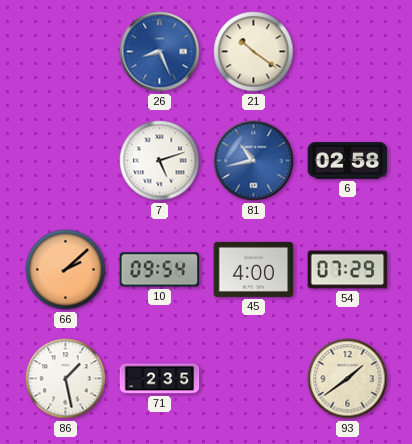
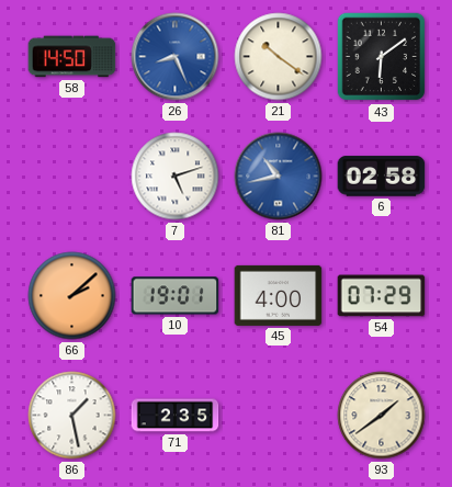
58: none -> 14:50 (72, 57)
43: none -> 6:09 (382, 57)
10: 09:54 -> 19:01 (176, 296)
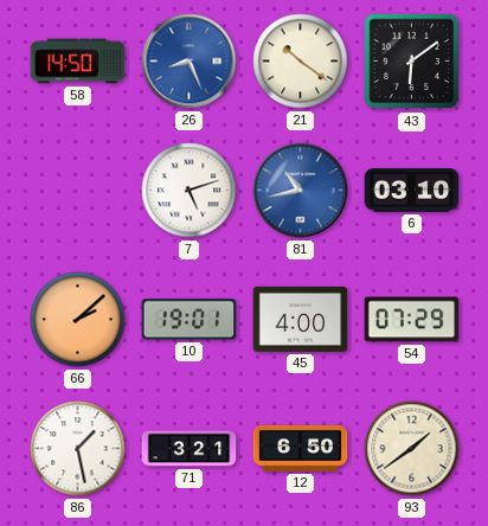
6: 02:58 -> 03:10 (412, 191)
71: 2:35 -> 3:21 (190, 449)
12: none -> 6:50 (301, 448)
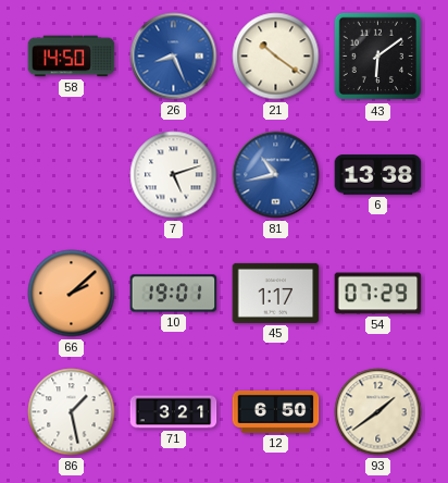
6: 03:10 -> 13:38 (378, 175)
45: 4:00 -> 1:17 (276, 293)
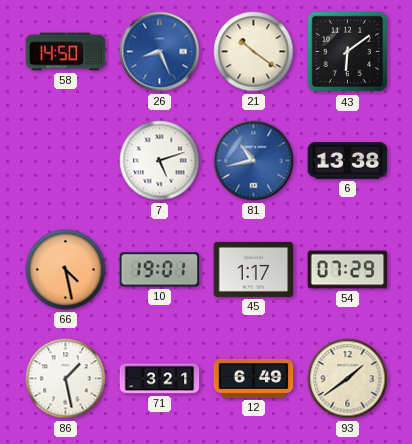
66: 2:08 -> 4:28 (66, 270)
12: 6:50 -> 6:49 (254, 378)
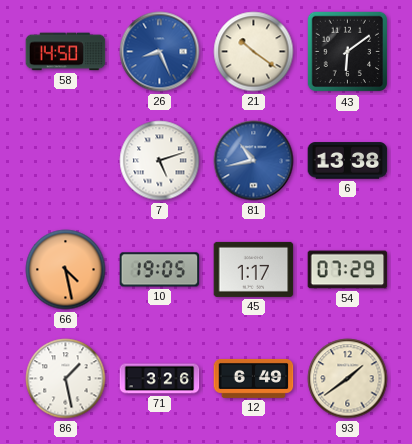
10: 19:01 -> 19:05 (160, 270)
71: 3:21 -> 3:26 (160, 379)
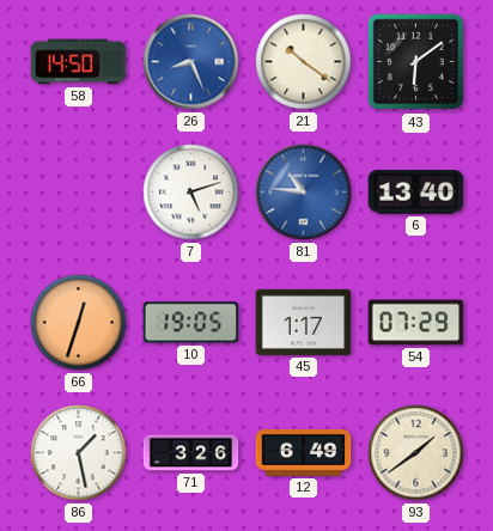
81: 10:43 -> 10:46 (304, 193)
6: 13:38 -> 13:40 (416, 193)
66: 4:28 -> 12:33 (79, 323)
